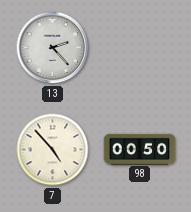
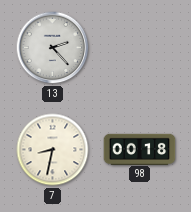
7: 4:53 -> 8:32 (53, 150)
98: 00:50 -> 00:18 (140, 149)
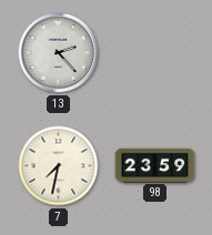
7: 8:32 -> 7:32 (59, 166)
98: 00:18 -> 23:59 (155, 165)
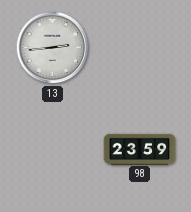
13: 2:23 -> 2:44 (53, 48)
7: 7:32 -> none (59, 166)
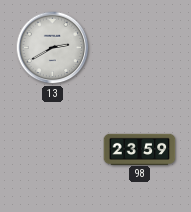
13: 2:44 -> 2:40 (53, 48)
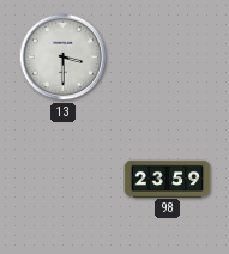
13: 2:40 -> 3:30 (64, 58)
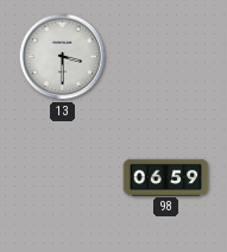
98: 23:59 -> 06:59 (166, 177)
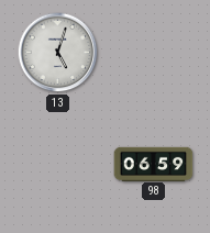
13: 3:30 -> 5:03 (58, 53)
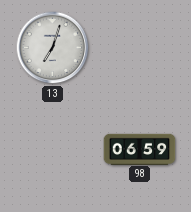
13: 5:03 -> 7:03 (53, 48)
